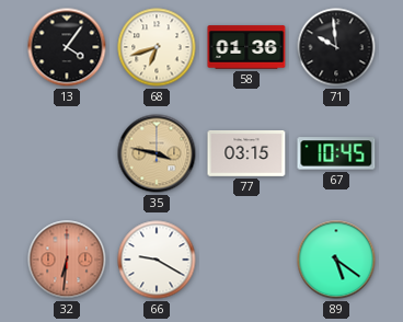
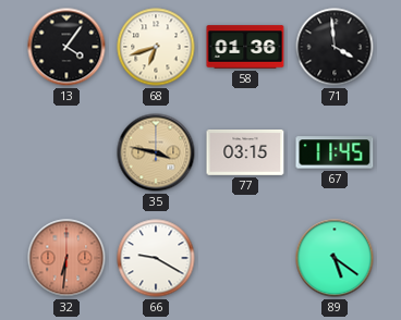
71: 9:59 -> 3:59 (335, 47)
67: 10:45 -> 11:45 (335, 152)
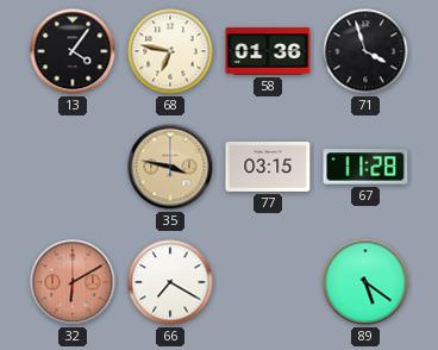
68: 6:42 -> 6:47 (170, 51)
71: 3:59 -> 3:57 (365, 51)
67: 11:45 -> 11:28 (365, 167)
32: 6:31 -> 6:10 (73, 282)
66: 9:20 -> 7:20 (170, 282)
